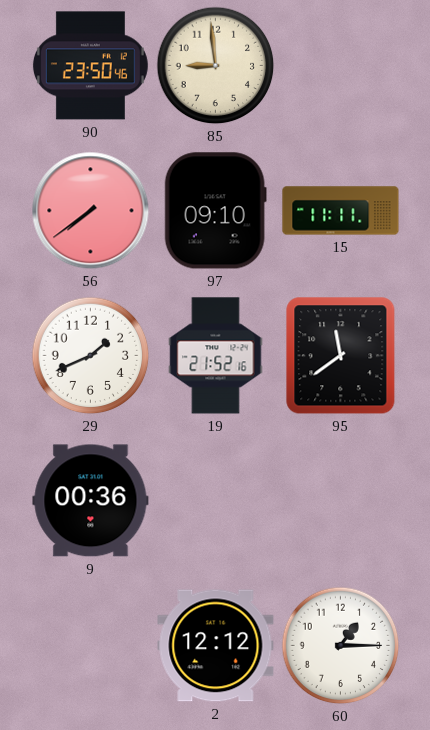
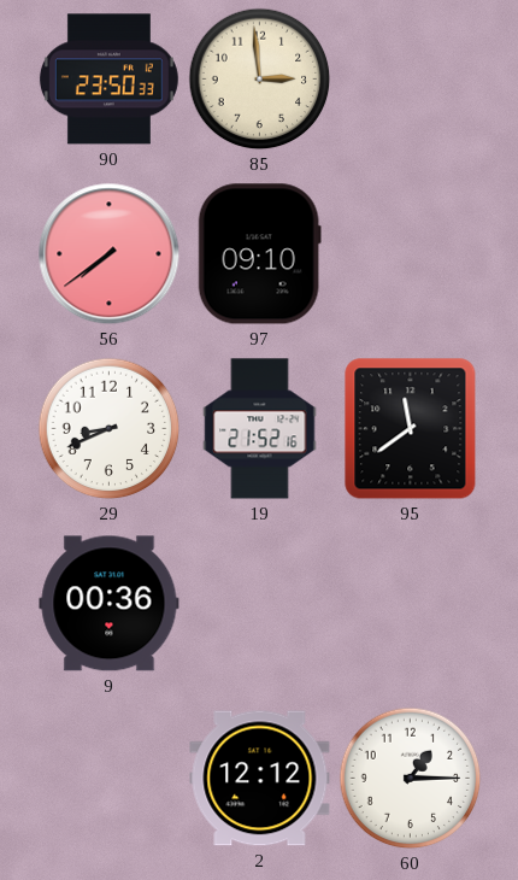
90: 23:50:46 -> 23:50:33 (108, 80)
85: 8:59 -> 2:59 (260, 80)
15: 11:11 -> none (341, 211)
29: 1:41 -> 8:41 (110, 429)
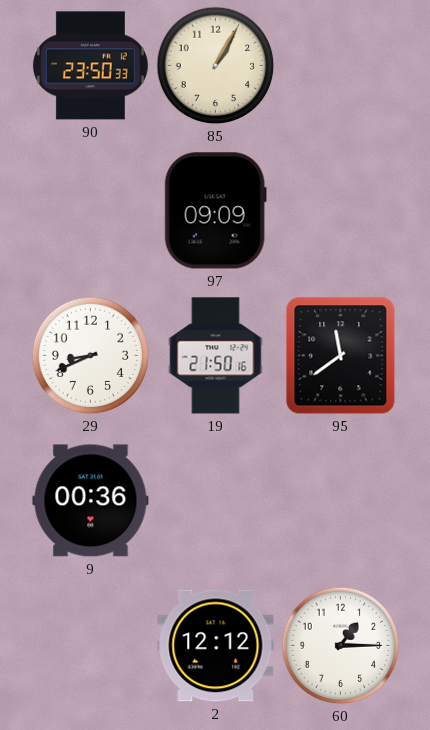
85: 2:59 -> 1:05 (216, 66)
56: 7:39 -> none (110, 254)
97: 09:10 -> 09:09 (215, 211)
19: 21:52 -> 21:50 (216, 356)
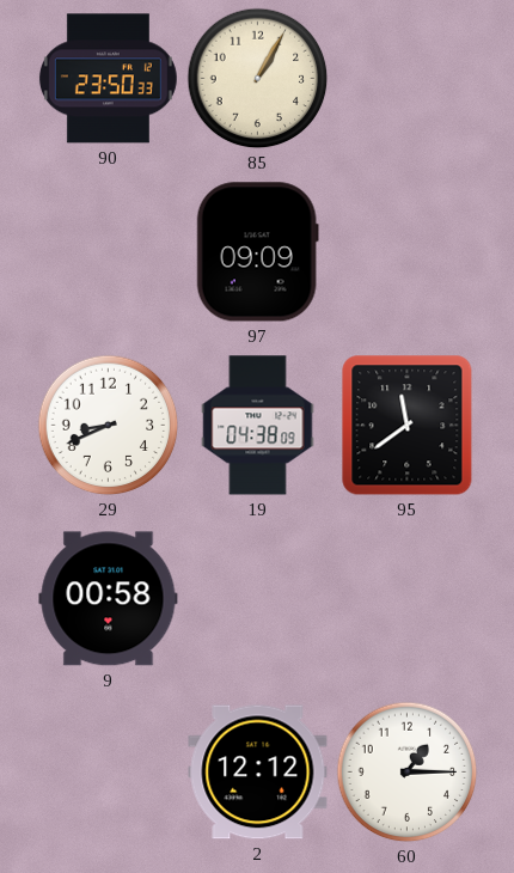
19: 21:50 -> 04:38 (258, 426)
9: 00:36 -> 00:58 (109, 599)
